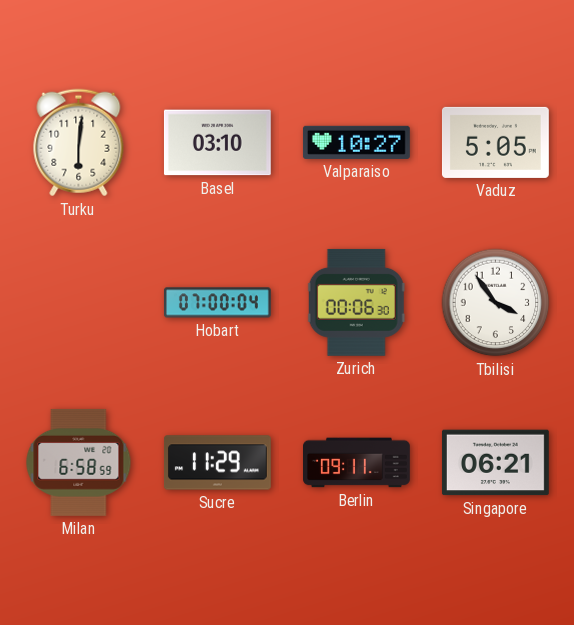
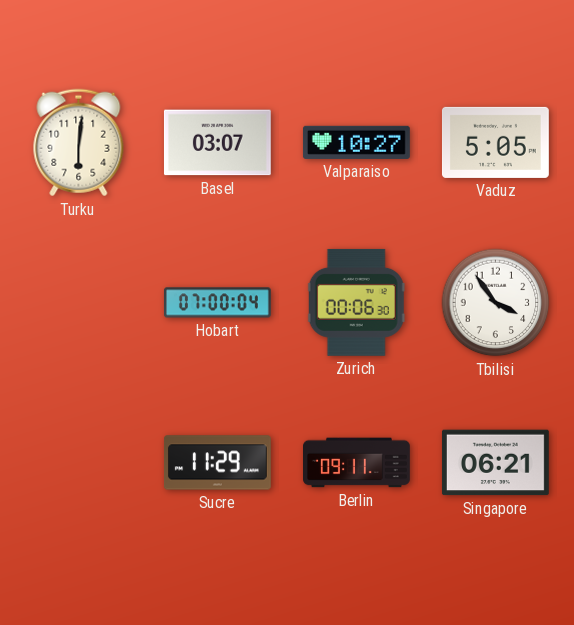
Basel: 03:10 -> 03:07 (217, 143)
Milan: 6:58 -> none (79, 462)
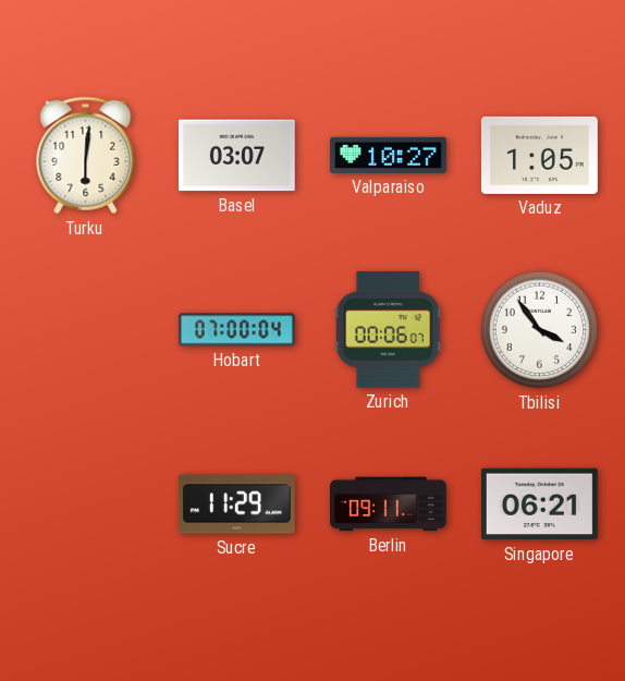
Vaduz: 5:05 -> 1:05 (539, 155)
Zurich: 00:06:30 -> 00:06:07 (388, 329)
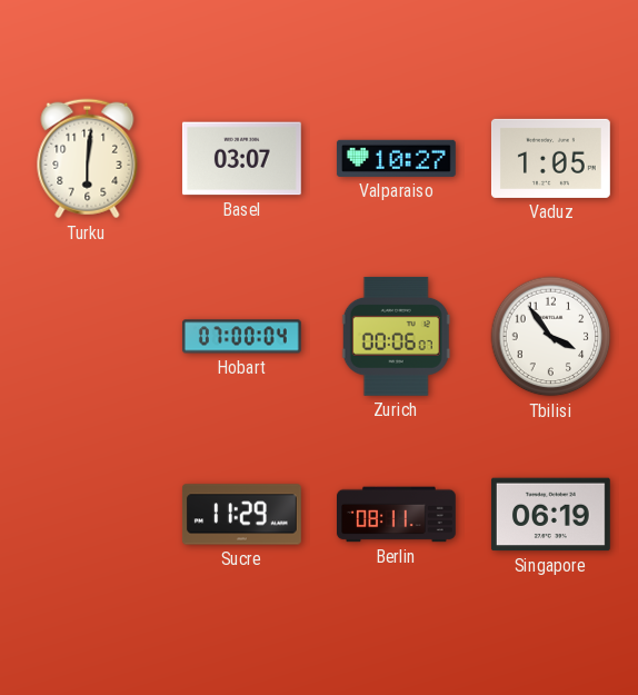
Berlin: 09:11 -> 08:11 (397, 515)
Singapore: 06:21 -> 06:19 (550, 515)
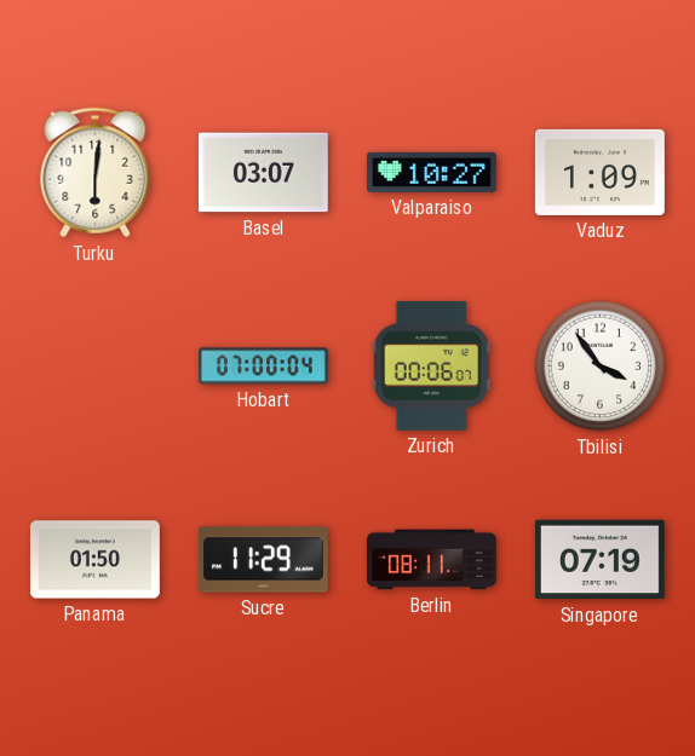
Vaduz: 1:05 -> 1:09 (599, 172)
Panama: none -> 01:50 (94, 560)
Singapore: 06:19 -> 07:19 (599, 560)
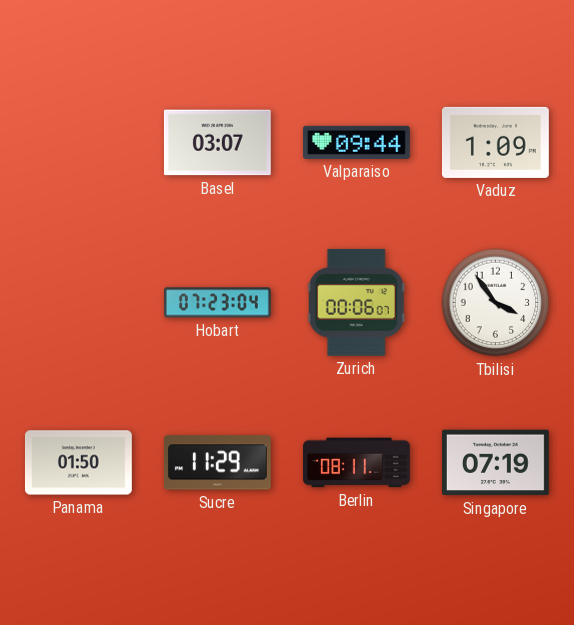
Turku: 6:01 -> none (96, 173)
Valparaiso: 10:27 -> 09:44 (356, 142)
Hobart: 07:00 -> 07:23 (217, 303)
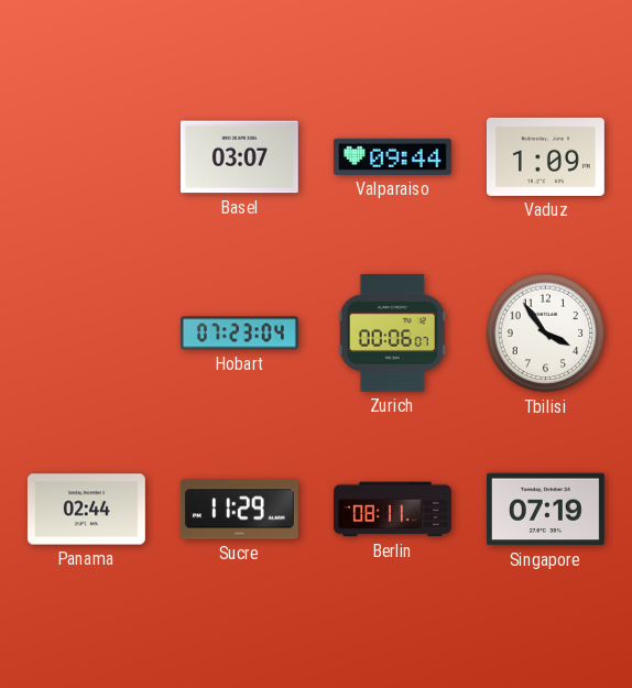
Panama: 01:50 -> 02:44 (86, 510)
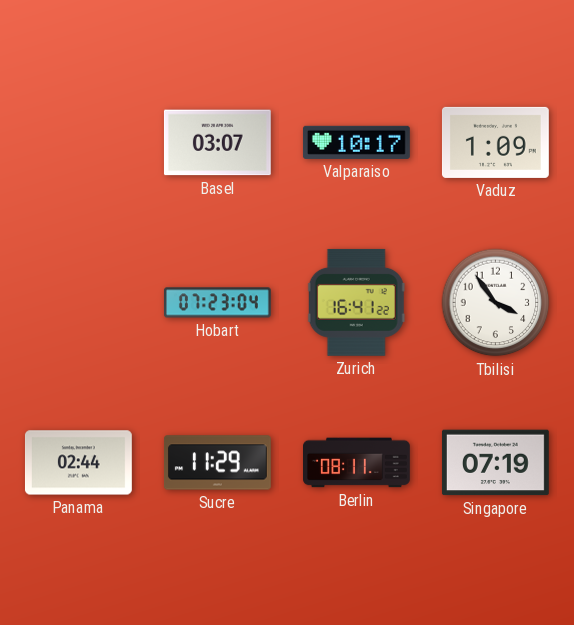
Valparaiso: 09:44 -> 10:17 (356, 142)
Zurich: 00:06 -> 16:41 (356, 302)
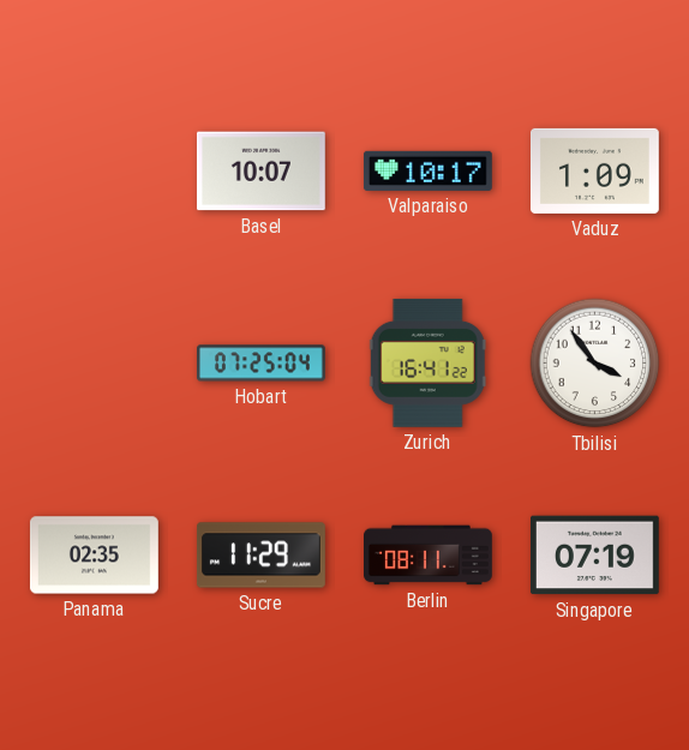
Basel: 03:07 -> 10:07 (260, 172)
Hobart: 07:23 -> 07:25 (260, 364)
Panama: 02:44 -> 02:35 (94, 556)
